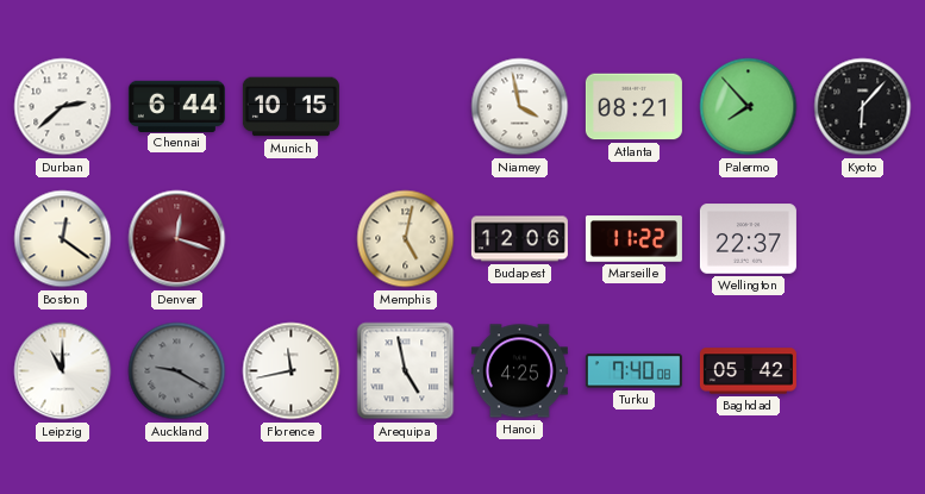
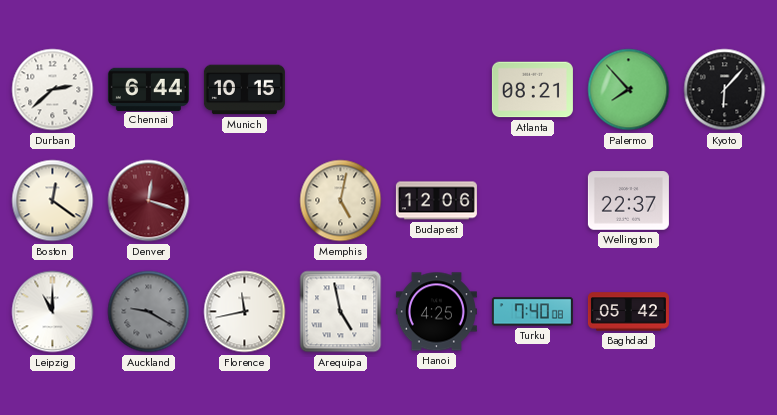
Niamey: 3:58 -> none (520, 107)
Marseille: 11:22 -> none (633, 239)
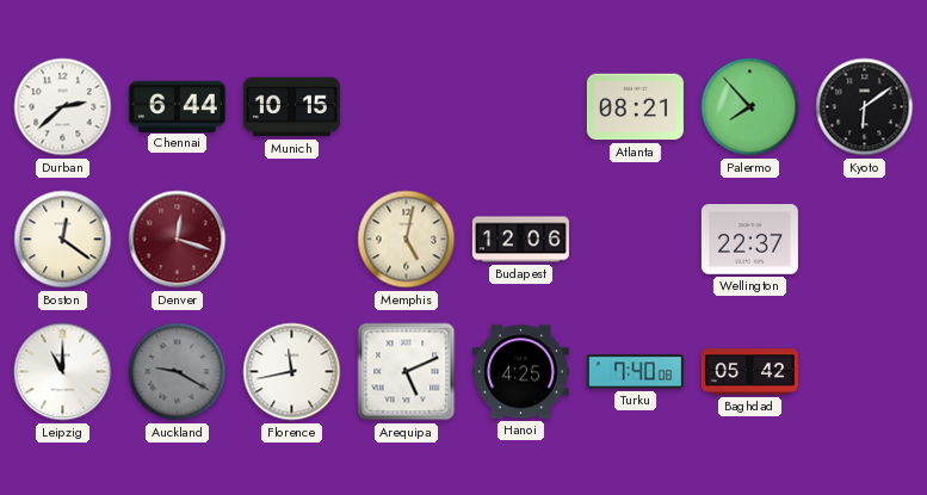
Kyoto: 6:07 -> 6:09 (865, 107)
Arequipa: 4:58 -> 5:11 (407, 372)
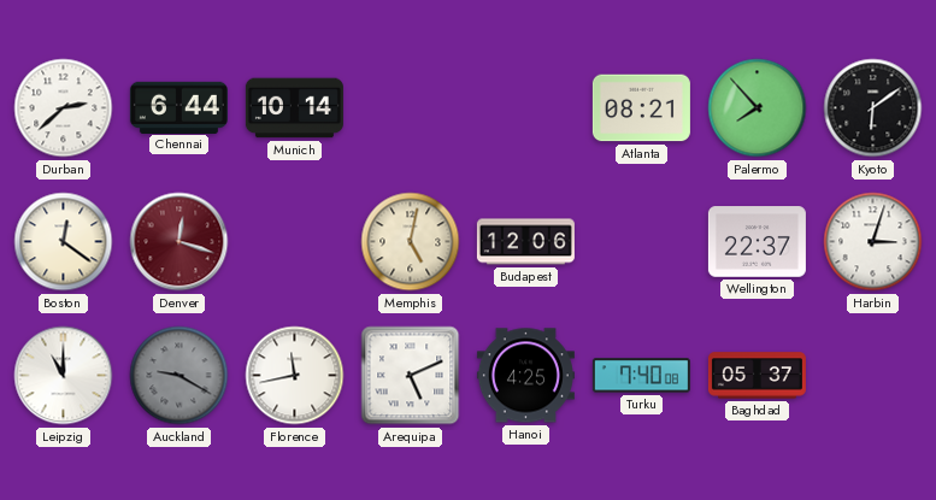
Munich: 10:15 -> 10:14 (294, 108)
Harbin: none -> 3:03 (873, 242)
Baghdad: 05:42 -> 05:37 (757, 376)
